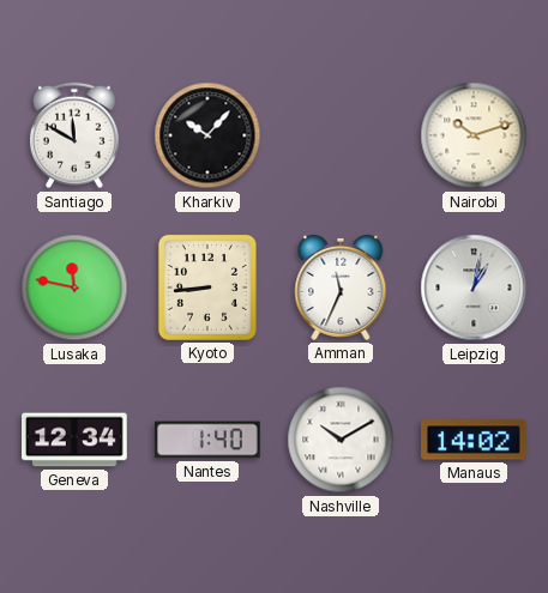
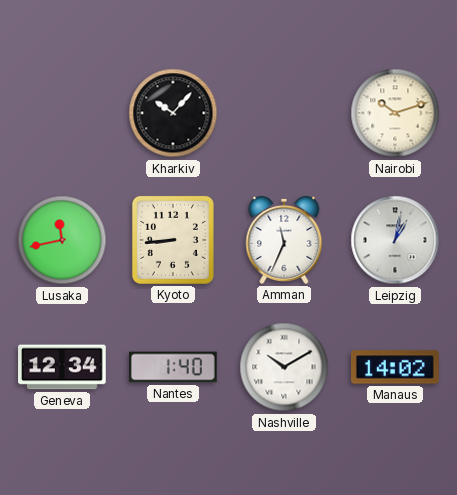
Santiago: 11:50 -> none (74, 135)
Lusaka: 11:47 -> 11:43 (62, 240)
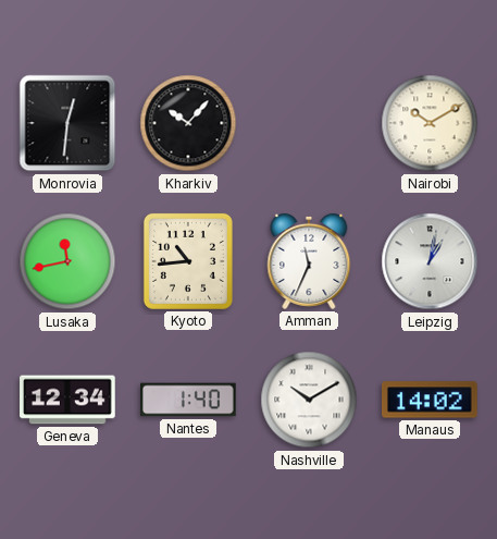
Monrovia: none -> 12:31 (67, 123)
Nairobi: 10:12 -> 10:10 (430, 123)
Kyoto: 8:44 -> 10:44 (188, 261)
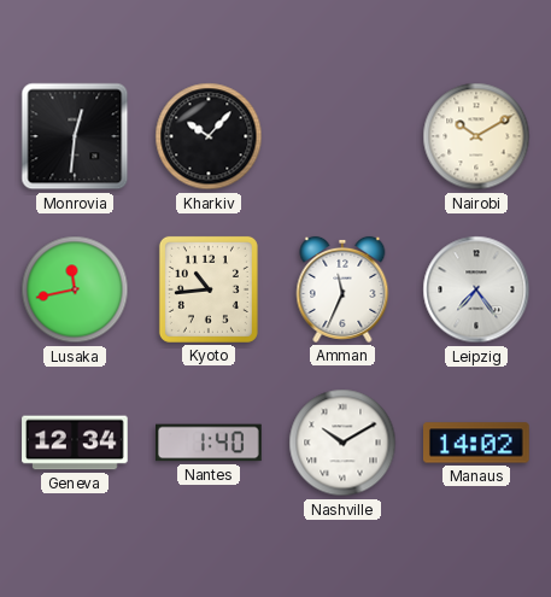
Leipzig: 1:02 -> 7:24 (476, 289)
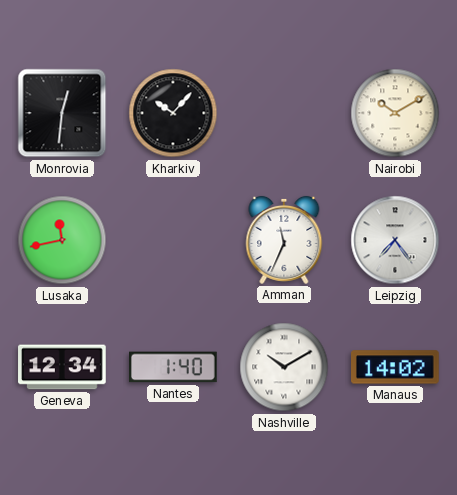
Kyoto: 10:44 -> none (209, 289)
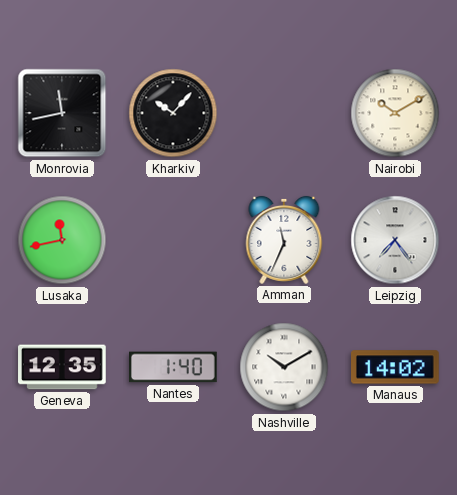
Monrovia: 12:31 -> 11:43 (62, 113)
Geneva: 12:34 -> 12:35 (62, 367)
